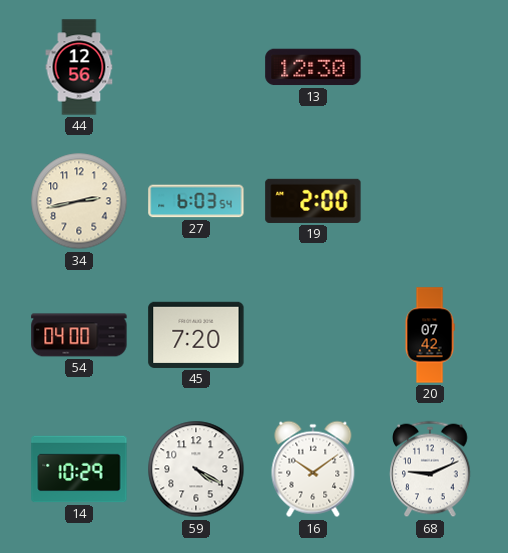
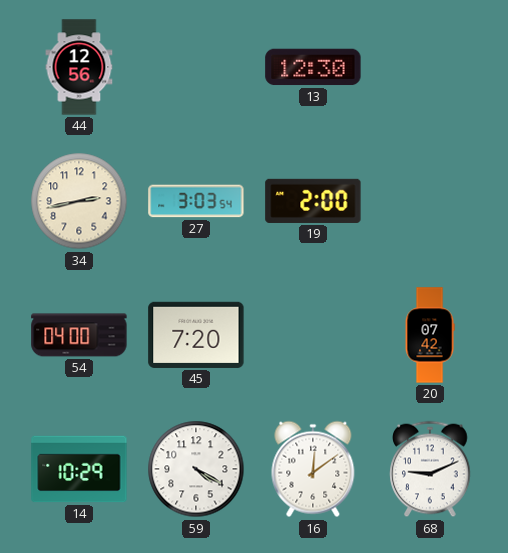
27: 6:03 -> 3:03 (196, 201)
16: 10:09 -> 12:09 (313, 469)
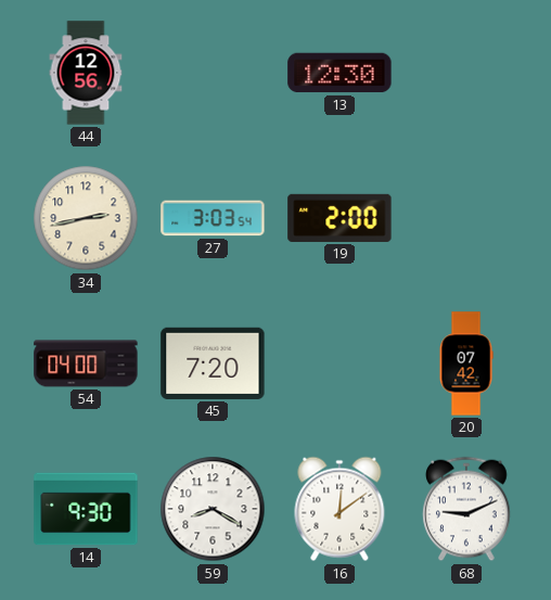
14: 10:29 -> 9:30 (86, 509)
59: 4:20 -> 8:20 (213, 509)
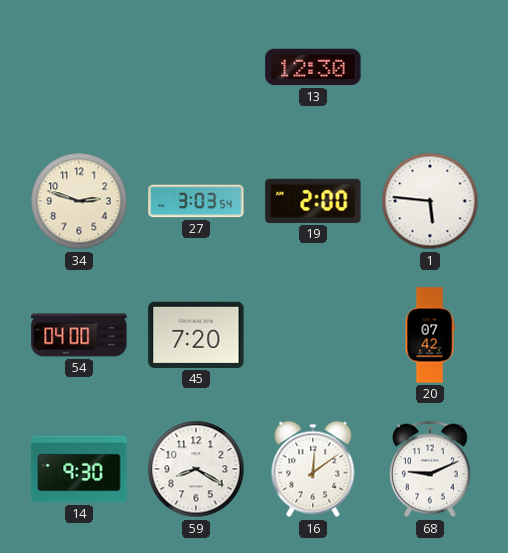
44: 12:56 -> none (86, 73)
34: 2:43 -> 2:48 (79, 201)
1: none -> 5:46 (430, 201)
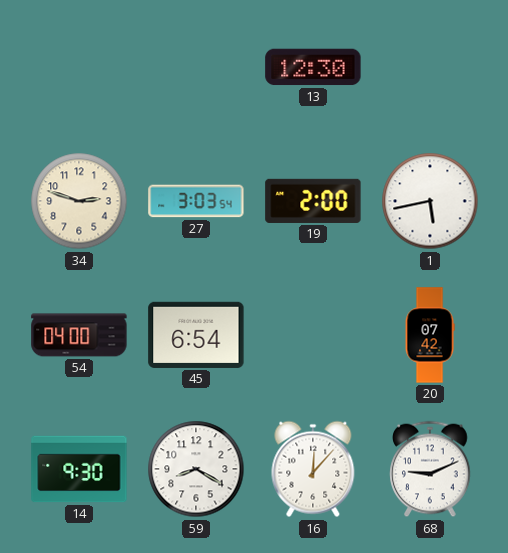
1: 5:46 -> 5:43 (430, 201)
45: 7:20 -> 6:54 (196, 335)
16: 12:09 -> 12:07 (313, 469)
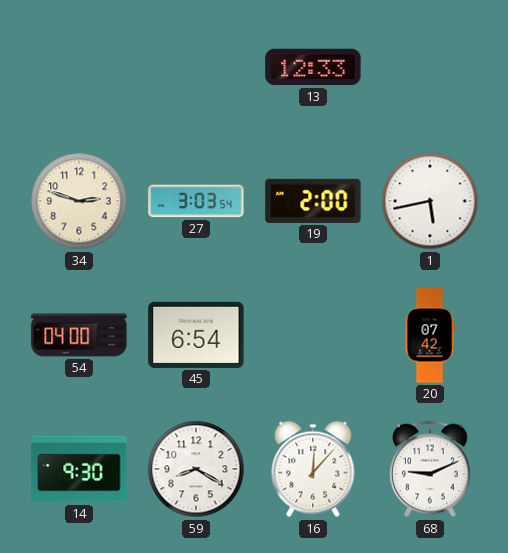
13: 12:30 -> 12:33 (313, 67)
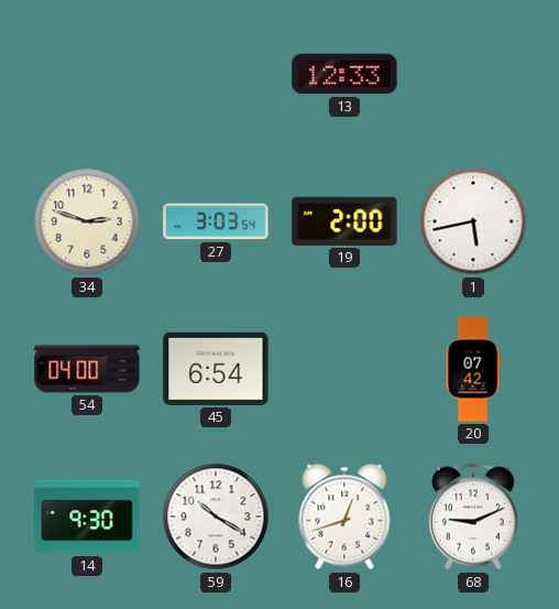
59: 8:20 -> 10:20 (216, 516)
16: 12:07 -> 12:42 (344, 516)
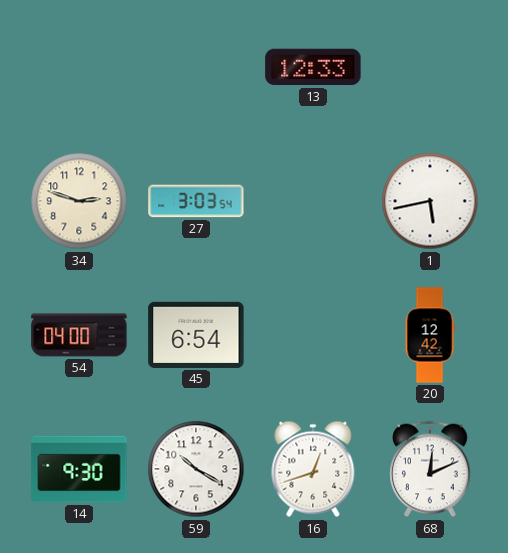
19: 2:00 -> none (344, 221)
20: 07:42 -> 12:42 (430, 335)
68: 9:11 -> 12:11 (430, 469)
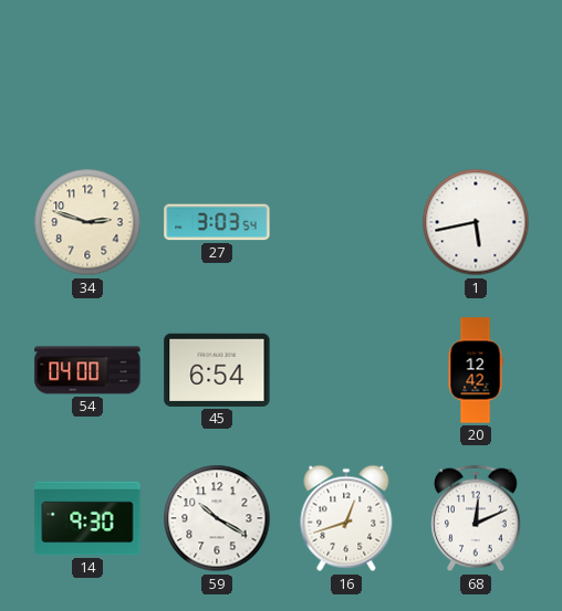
13: 12:33 -> none (313, 67)
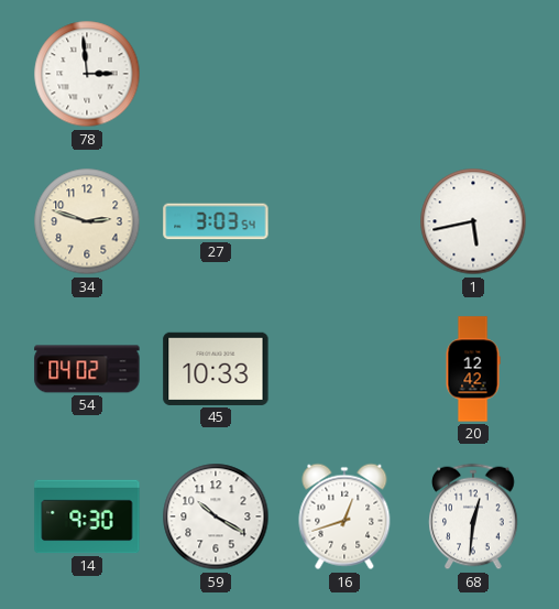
78: none -> 2:59 (87, 74)
54: 04:00 -> 04:02 (87, 369)
45: 6:54 -> 10:33 (216, 369)
68: 12:11 -> 12:31 (473, 516)
